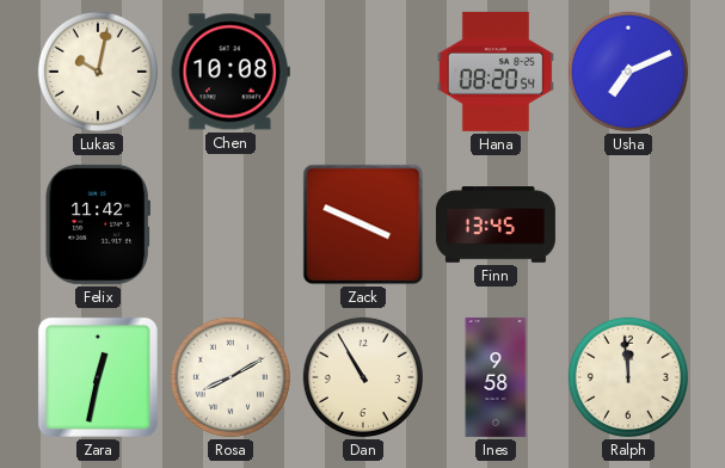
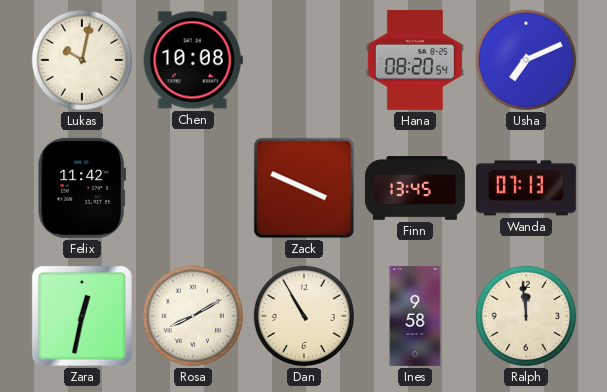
Wanda: none -> 07:13 (526, 188)
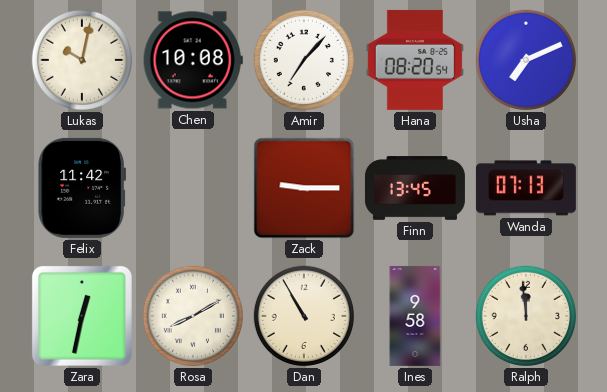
Amir: none -> 7:07 (304, 60)
Zack: 3:49 -> 9:15 (304, 188)
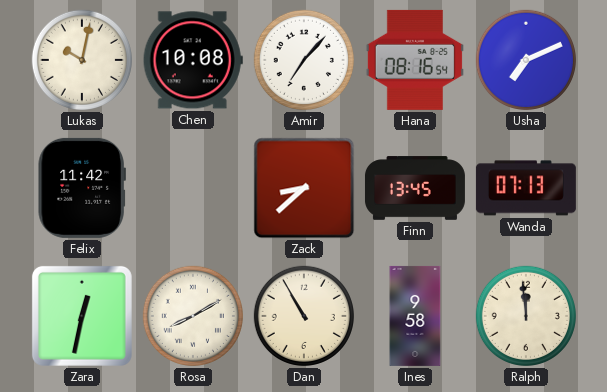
Hana: 08:20 -> 08:16 (415, 60)
Zack: 9:15 -> 8:38 (304, 188)
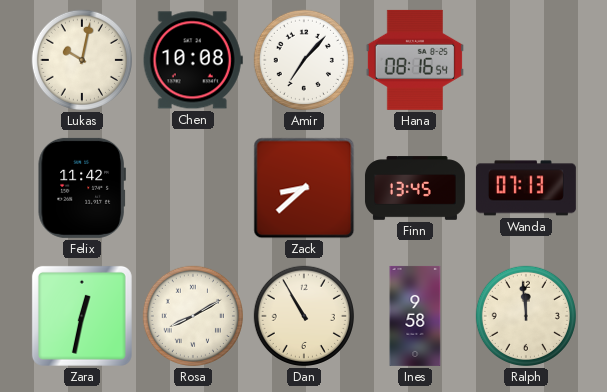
Usha: 7:11 -> none (526, 60)
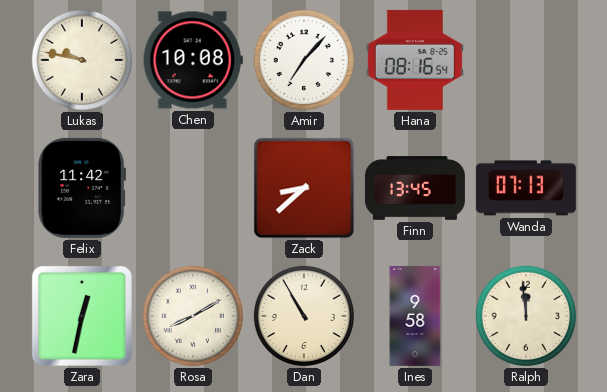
Lukas: 10:02 -> 9:47 (82, 60)
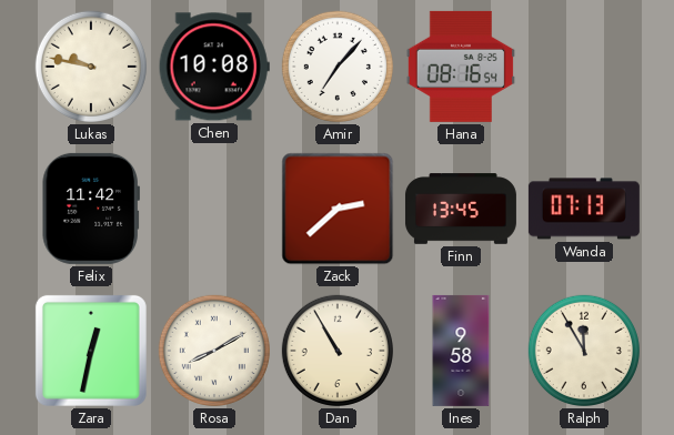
Zack: 8:38 -> 2:38 (338, 209)
Ralph: 11:59 -> 11:55 (584, 351)
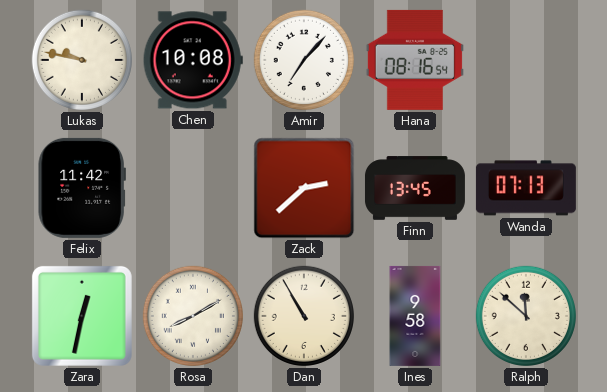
Ralph: 11:55 -> 11:52 (526, 316)
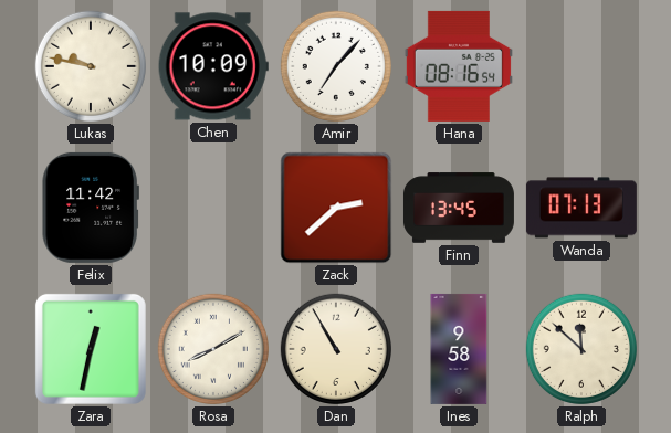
Chen: 10:08 -> 10:09 (213, 66)
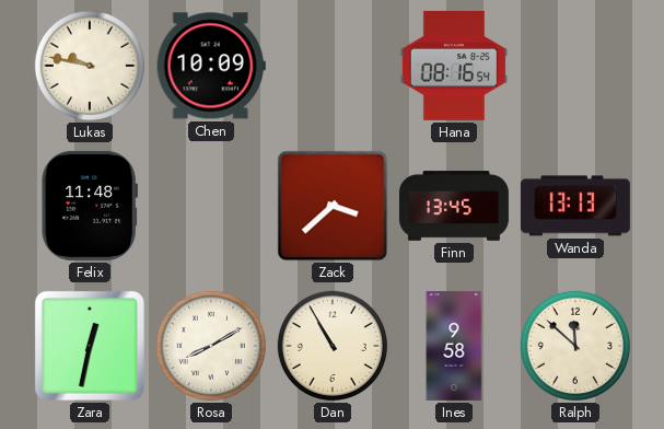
Amir: 7:07 -> none (336, 66)
Felix: 11:42 -> 11:48 (90, 206)
Zack: 2:38 -> 3:38 (333, 206)
Wanda: 07:13 -> 13:13 (575, 206)
